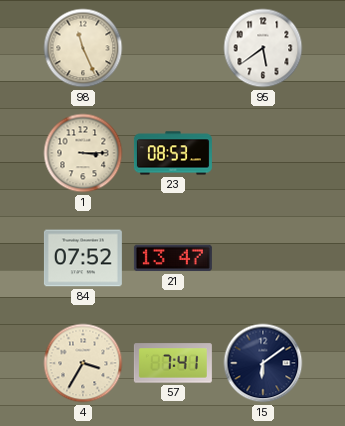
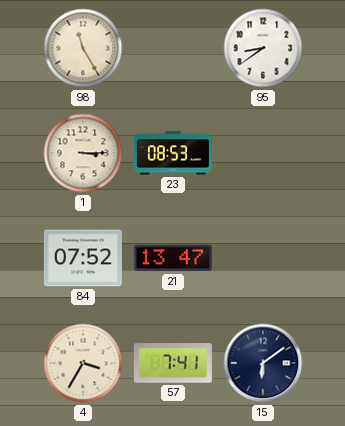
98: 11:26 -> 11:25 (83, 48)
95: 5:39 -> 8:39 (263, 48)
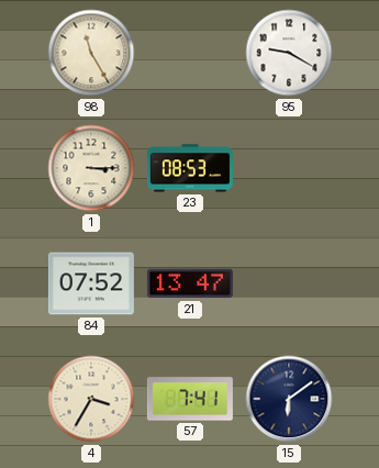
95: 8:39 -> 9:20 (289, 53)
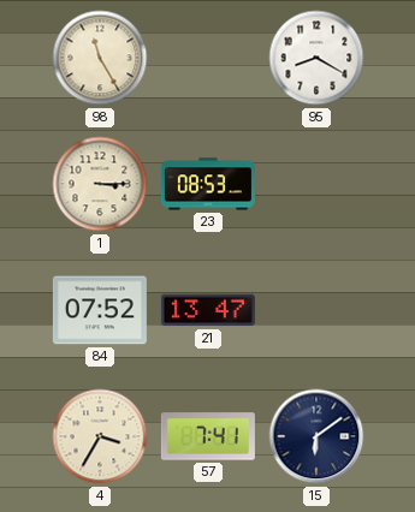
95: 9:20 -> 8:20 (316, 58)
